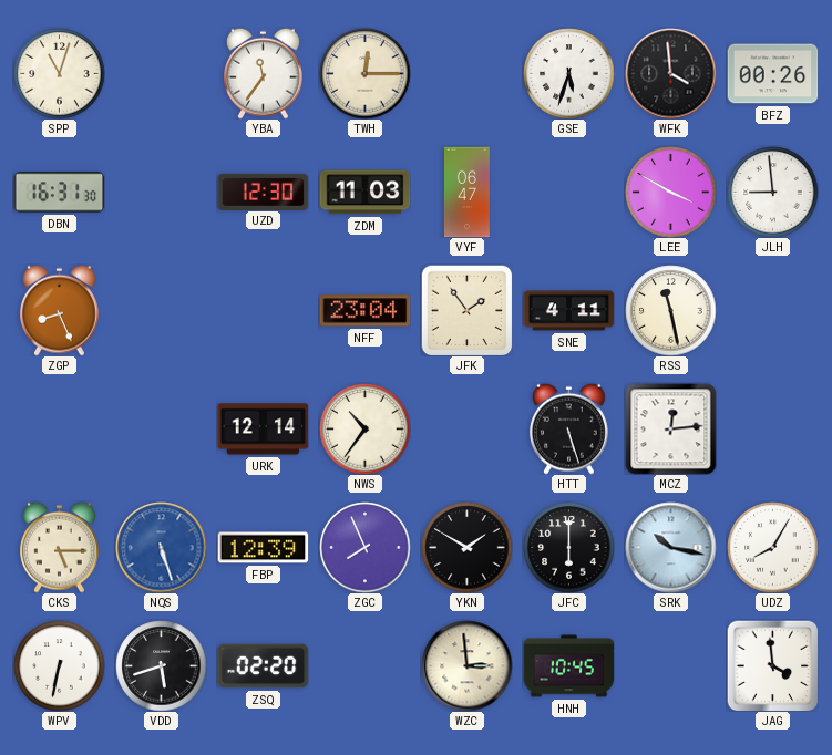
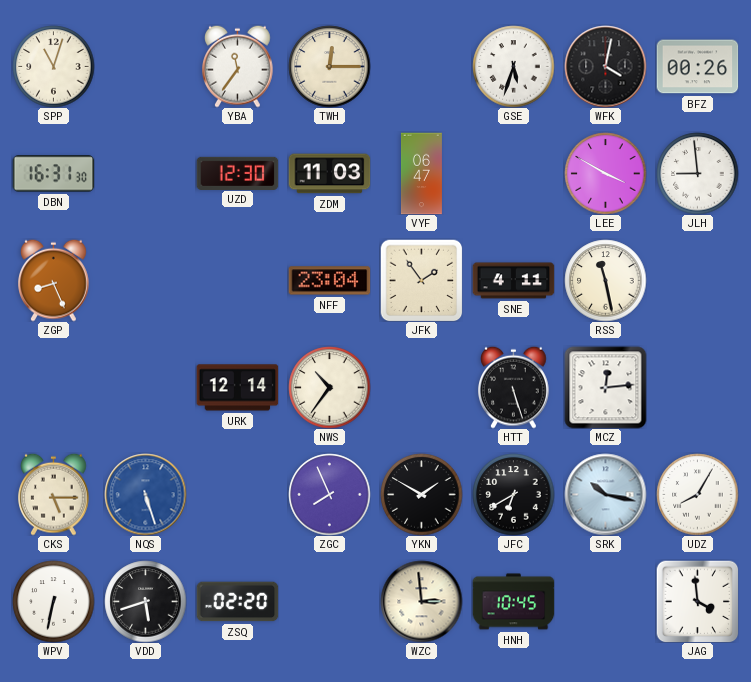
WFK: 3:59 -> 4:02 (605, 66)
FBP: 12:39 -> none (263, 548)
JFC: 6:00 -> 6:40 (513, 494)
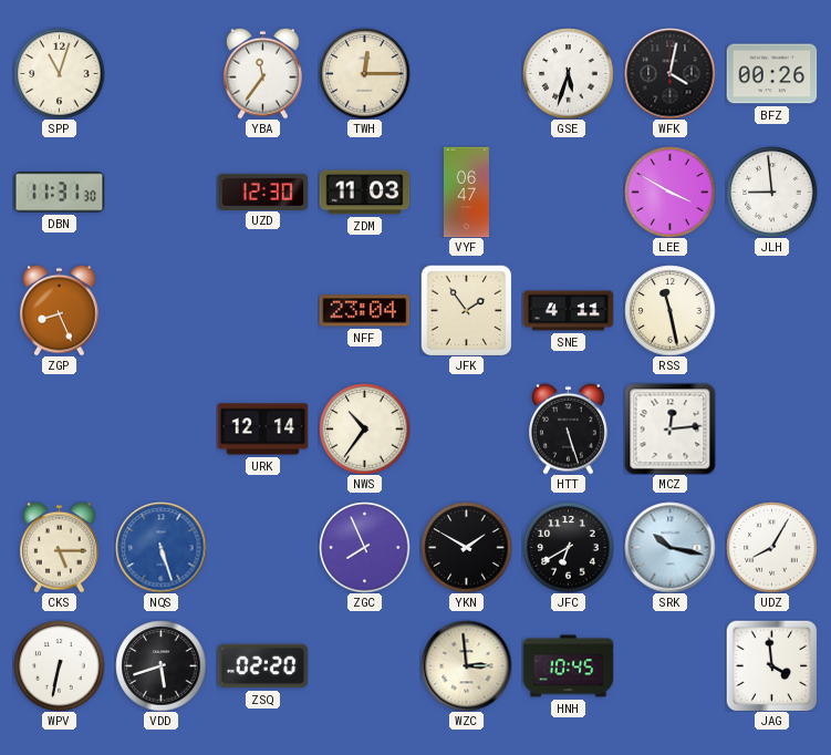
DBN: 16:31 -> 11:31 (59, 193)
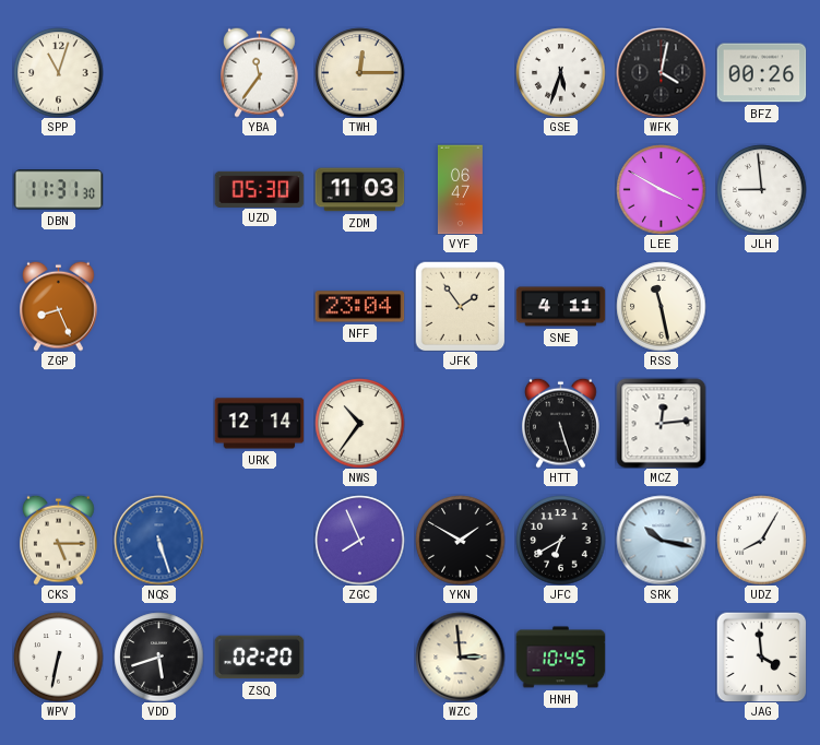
UZD: 12:30 -> 05:30 (259, 189)
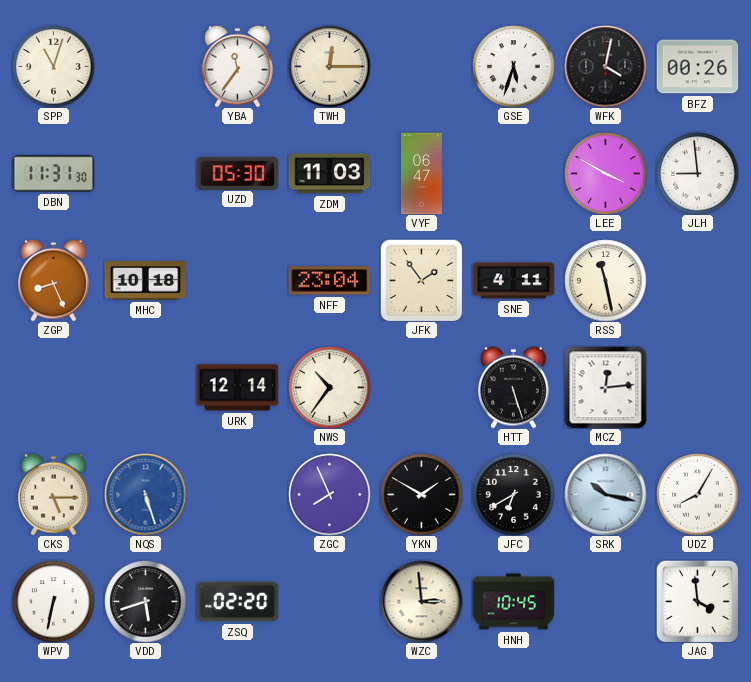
MHC: none -> 10:18 (145, 281)
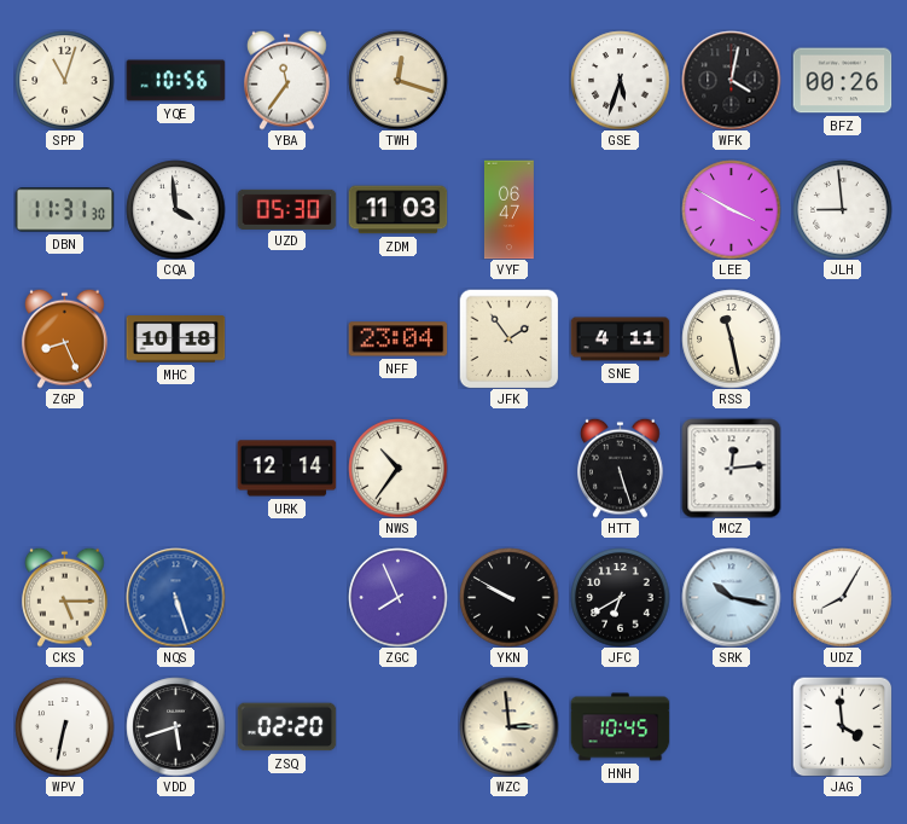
YQE: none -> 10:56 (175, 81)
TWH: 12:15 -> 12:18 (397, 80)
CQA: none -> 3:59 (175, 209)
YKN: 1:50 -> 9:50 (508, 597)
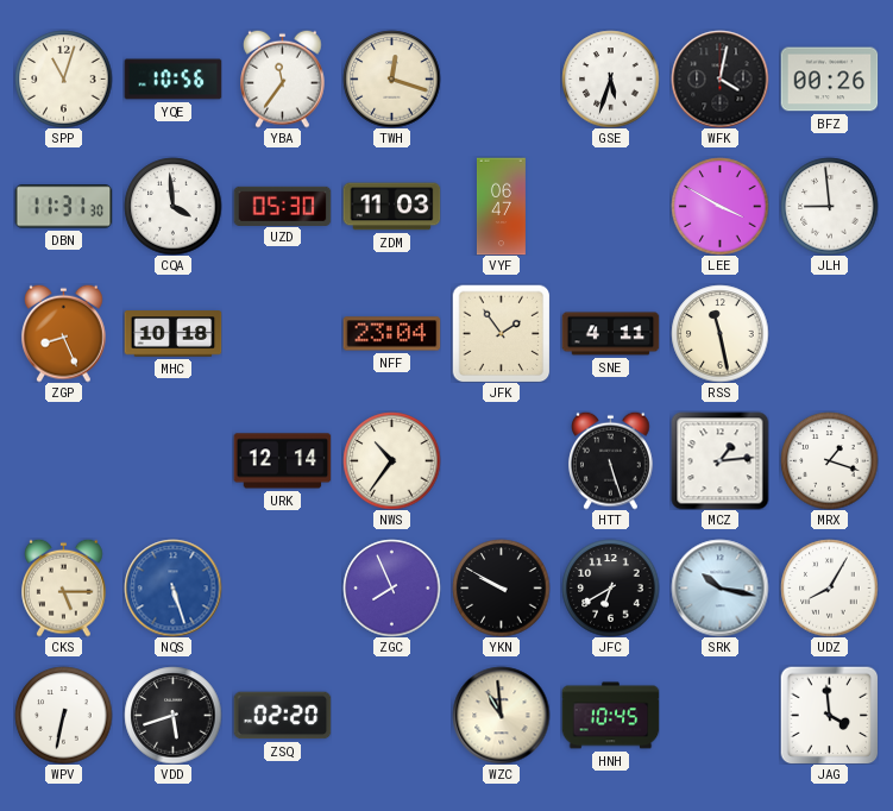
MCZ: 12:14 -> 1:14 (719, 460)
MRX: none -> 1:18 (829, 460)
WZC: 2:59 -> 10:59 (501, 715)
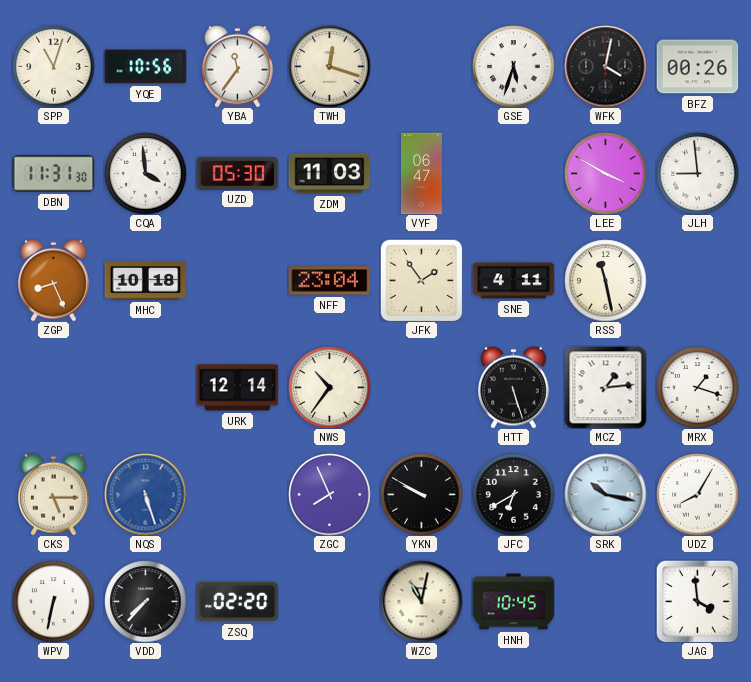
VDD: 5:42 -> 7:37 (145, 601)
WZC: 10:59 -> 11:02 (421, 601)
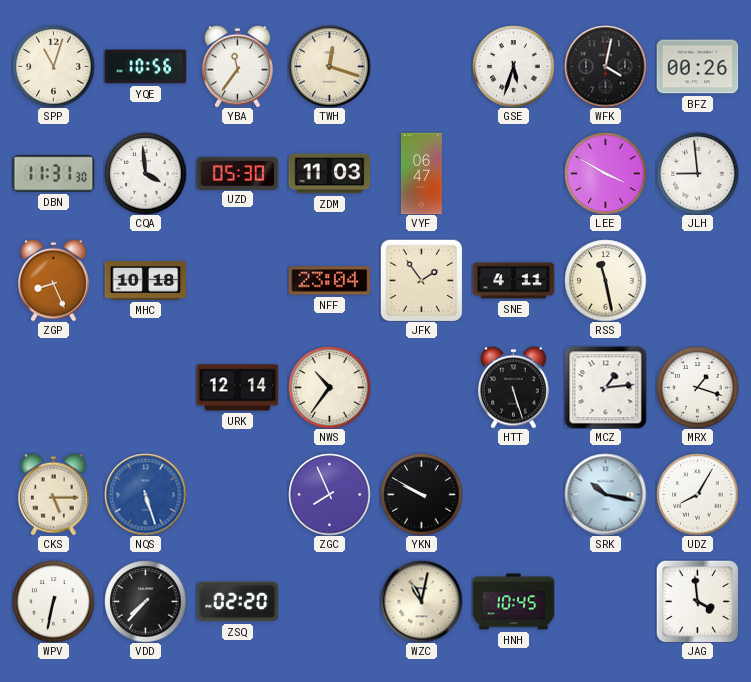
JFC: 6:40 -> none (513, 494)
